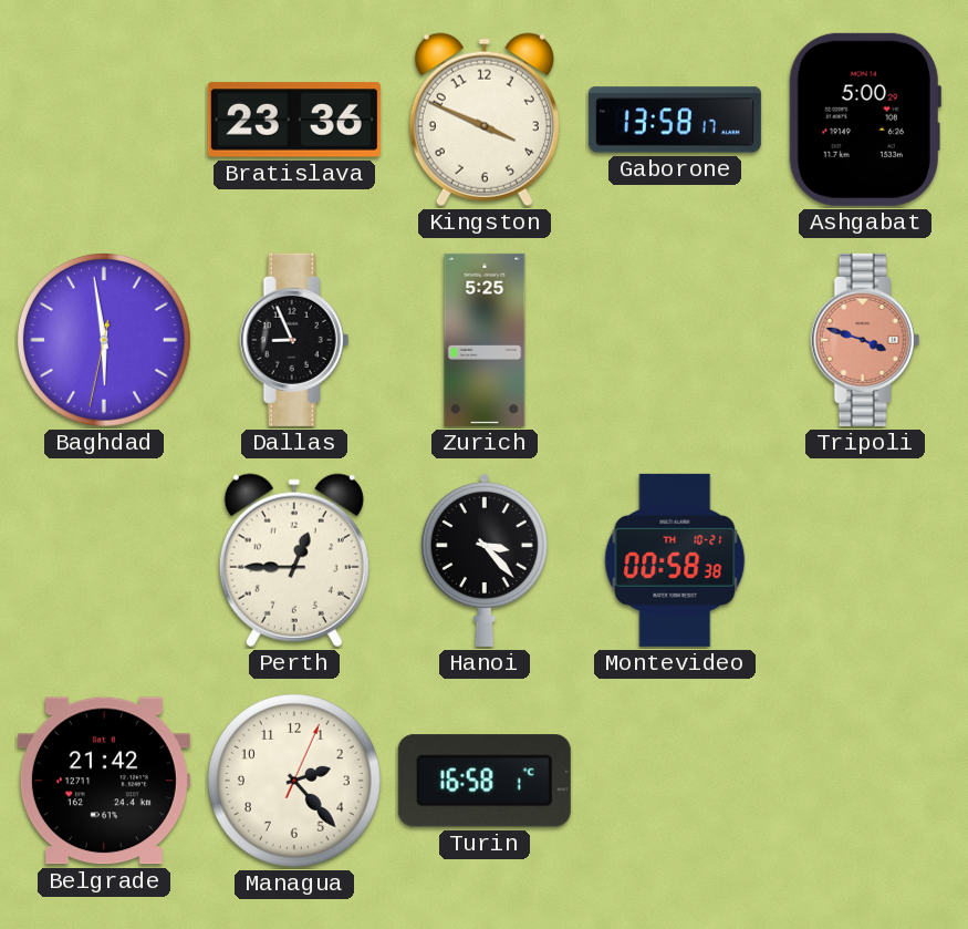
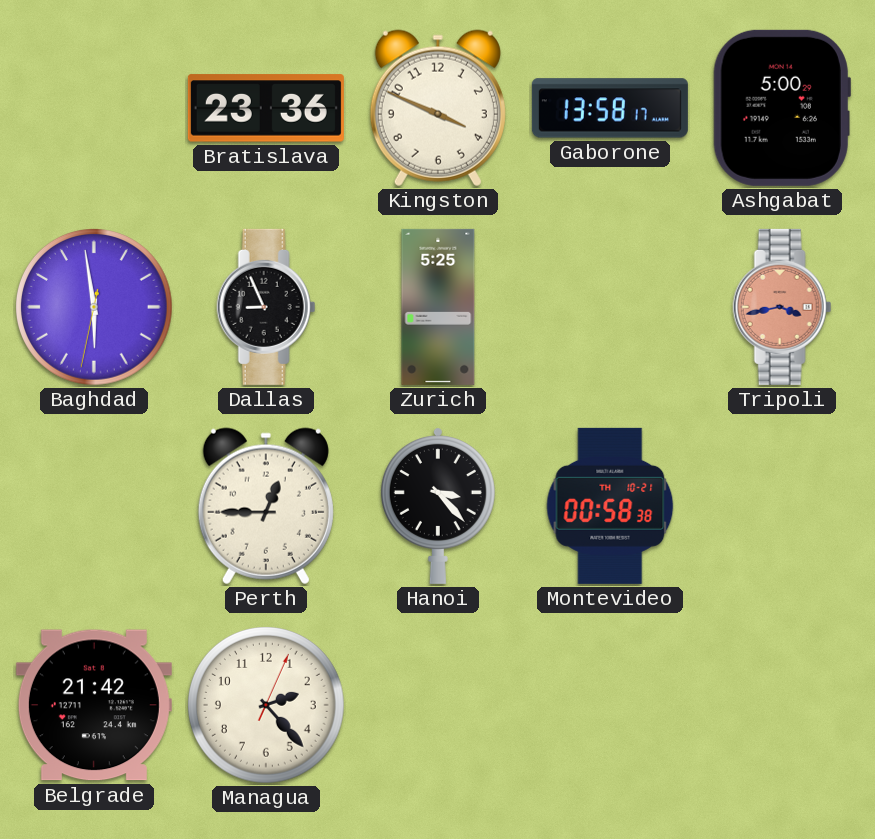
Tripoli: 3:48 -> 3:43 (782, 307)
Turin: 16:58 -> none (485, 781)
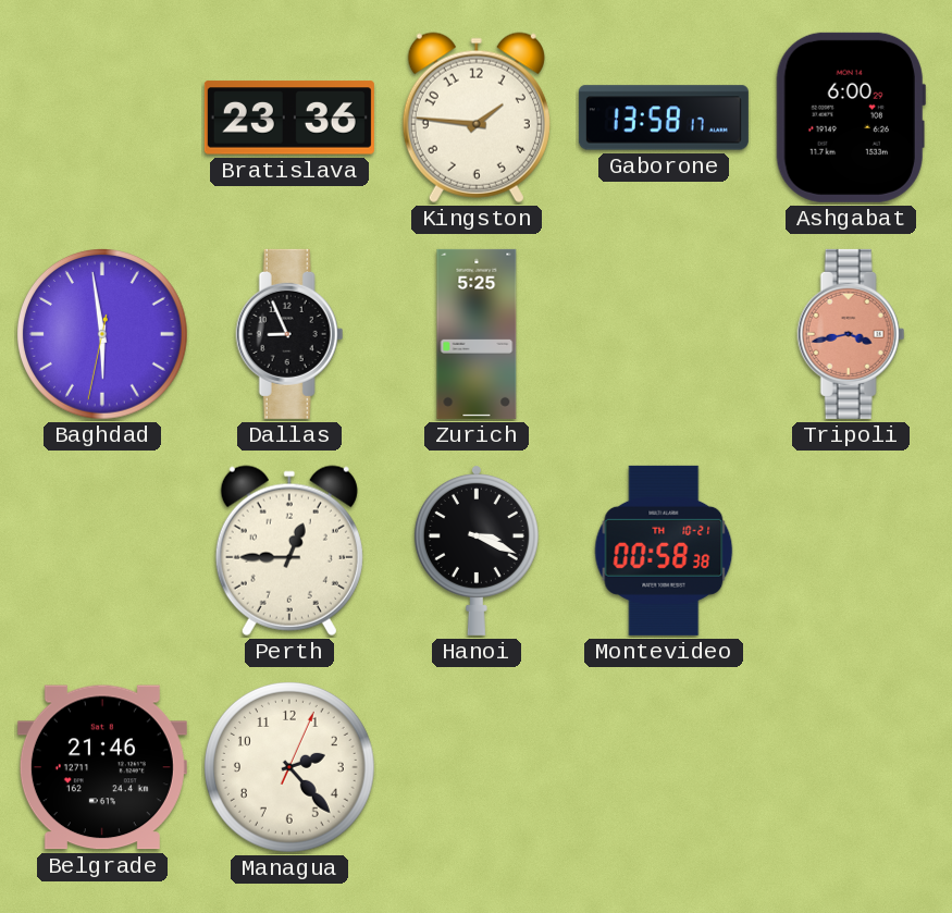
Kingston: 3:49 -> 1:46 (477, 118)
Ashgabat: 5:00 -> 6:00 (851, 118)
Hanoi: 3:23 -> 3:19 (477, 551)
Belgrade: 21:42 -> 21:46 (102, 767)
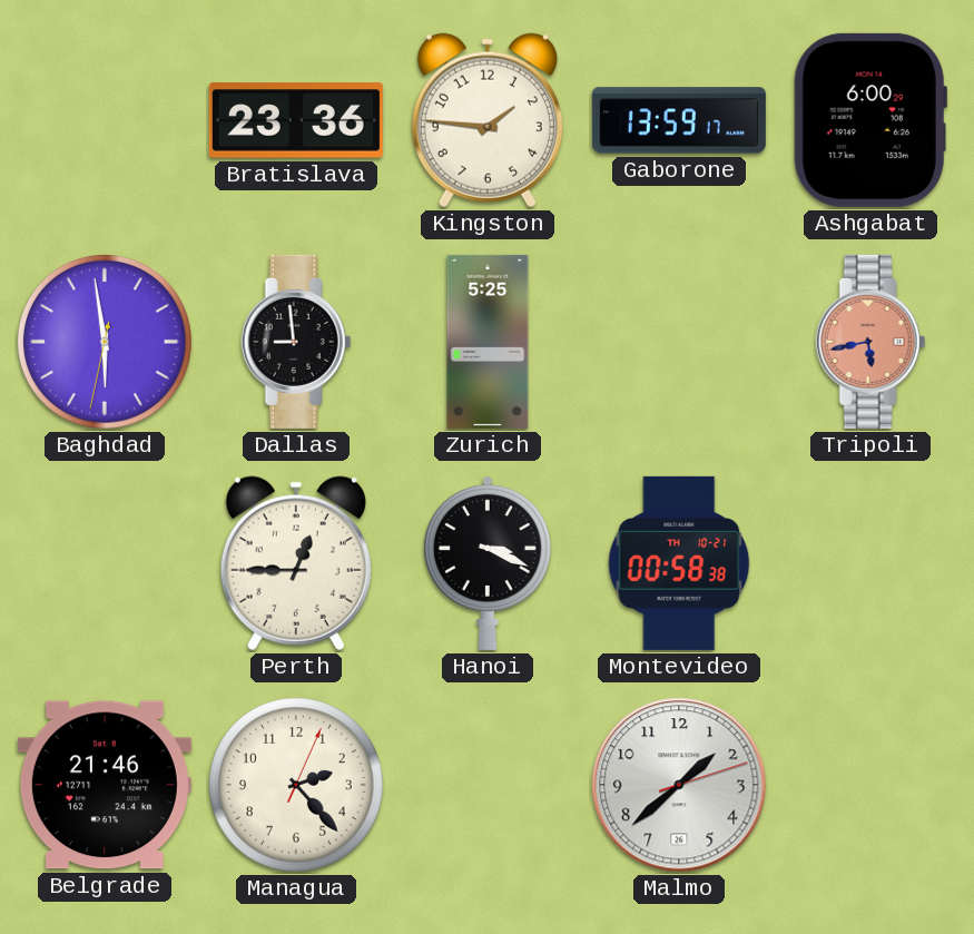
Gaborone: 13:58 -> 13:59 (679, 120)
Dallas: 8:56 -> 8:59 (296, 342)
Tripoli: 3:43 -> 5:43 (870, 342)
Malmo: none -> 1:38 (679, 785)
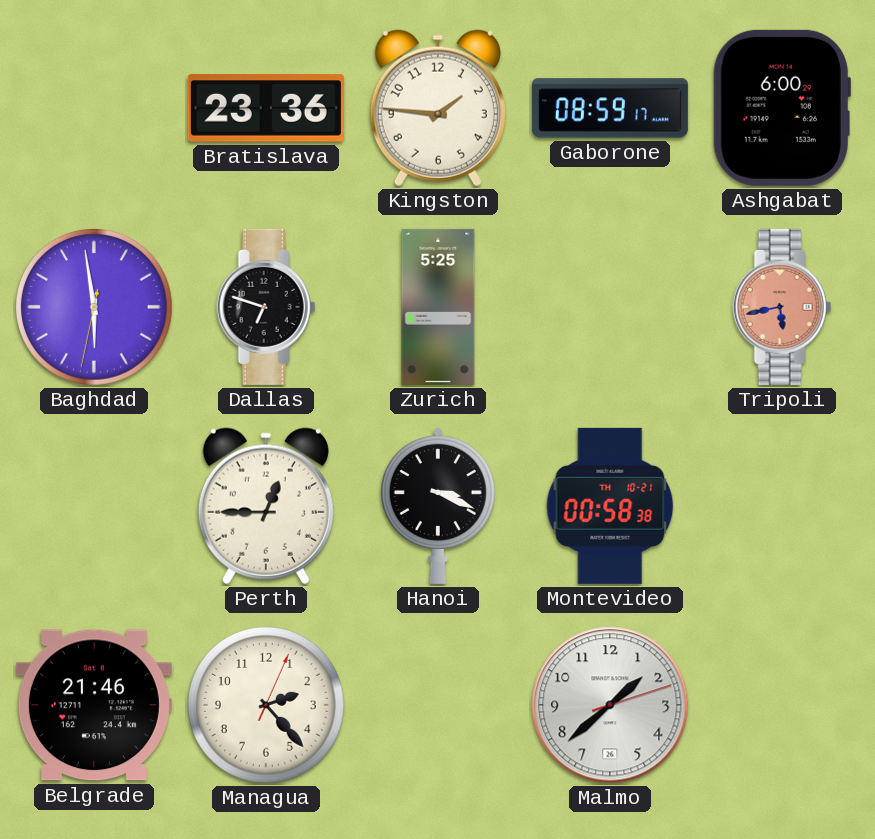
Gaborone: 13:59 -> 08:59 (610, 108)
Dallas: 8:59 -> 6:48 (266, 307)
